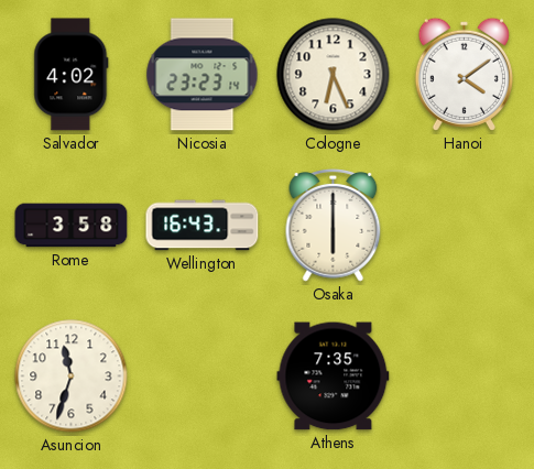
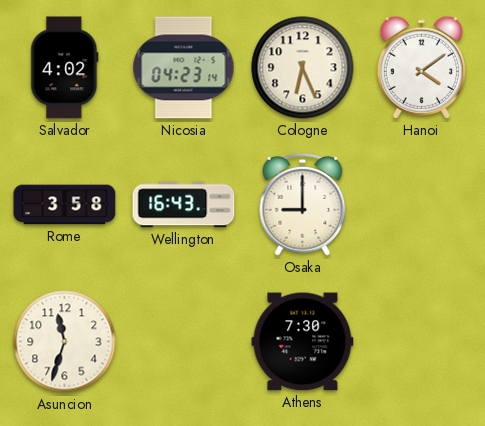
Nicosia: 23:23 -> 04:23 (184, 68)
Osaka: 6:00 -> 9:00 (303, 205)
Athens: 7:35 -> 7:30 (303, 342)
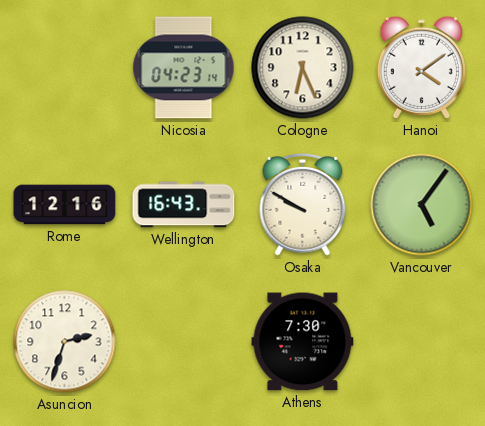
Salvador: 4:02 -> none (65, 68)
Rome: 3:58 -> 12:16 (65, 205)
Osaka: 9:00 -> 9:50 (303, 205)
Vancouver: none -> 5:06 (422, 205)
Asuncion: 11:33 -> 2:33 (65, 342)
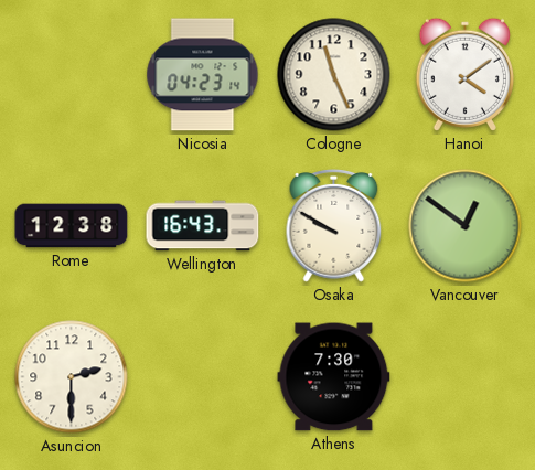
Cologne: 6:26 -> 11:26 (334, 75)
Rome: 12:16 -> 12:38 (72, 226)
Vancouver: 5:06 -> 12:51 (466, 226)
Asuncion: 2:33 -> 2:30 (72, 377)
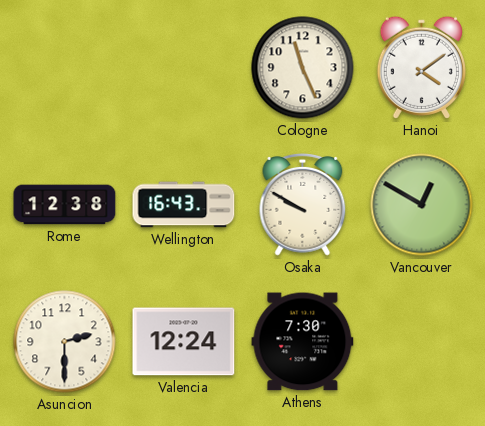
Nicosia: 04:23 -> none (203, 75)
Vancouver: 12:51 -> 12:50 (422, 205)
Valencia: none -> 12:24 (184, 342)
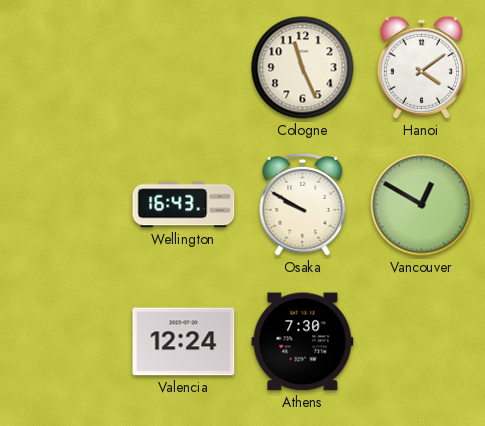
Rome: 12:38 -> none (65, 205)
Asuncion: 2:30 -> none (65, 342)
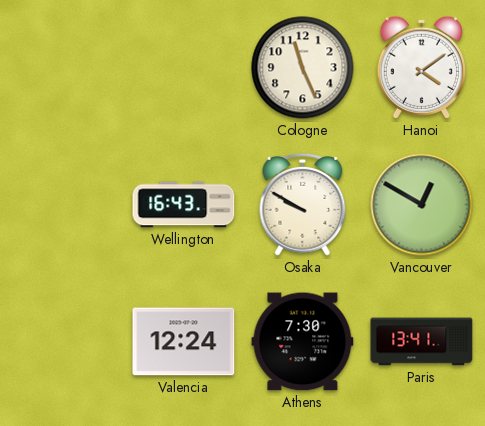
Paris: none -> 13:41 (422, 342)
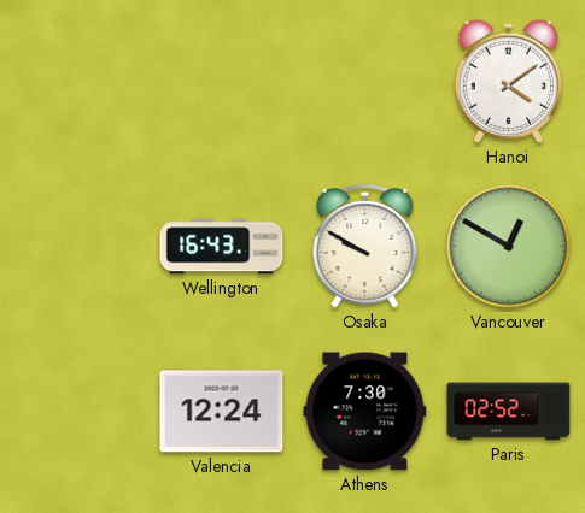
Cologne: 11:26 -> none (303, 68)
Paris: 13:41 -> 02:52 (509, 412)
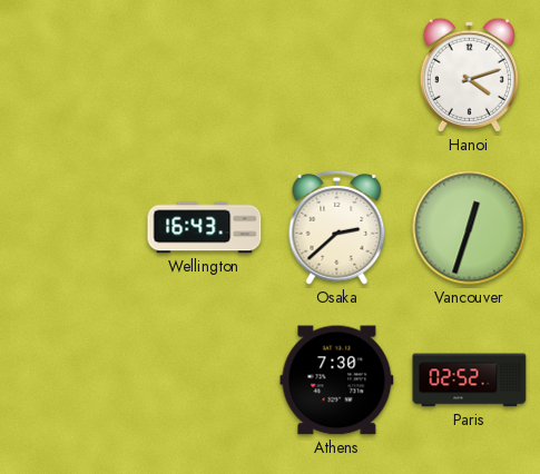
Hanoi: 4:09 -> 4:12 (469, 75)
Osaka: 9:50 -> 2:38 (337, 228)
Vancouver: 12:50 -> 12:33 (470, 228)
Valencia: 12:24 -> none (222, 412)
